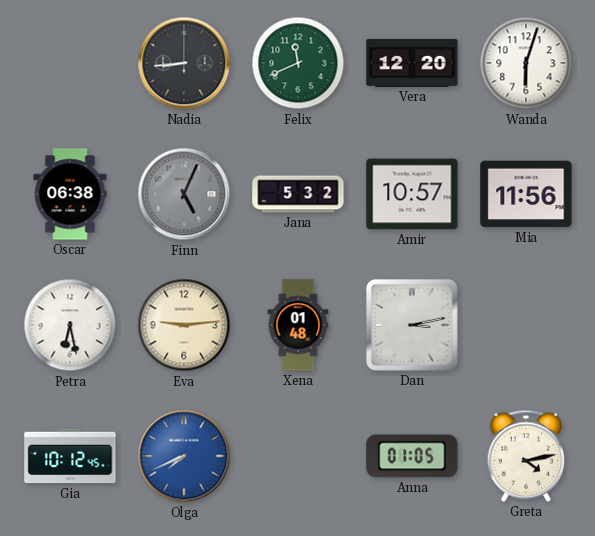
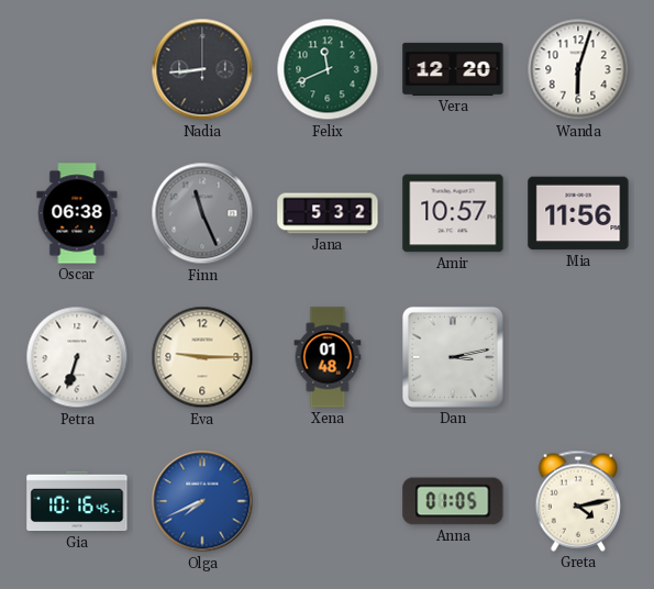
Finn: 5:04 -> 11:26 (202, 213)
Petra: 6:28 -> 6:33 (77, 357)
Eva: 9:14 -> 9:15 (202, 357)
Gia: 10:12 -> 10:16 (77, 501)
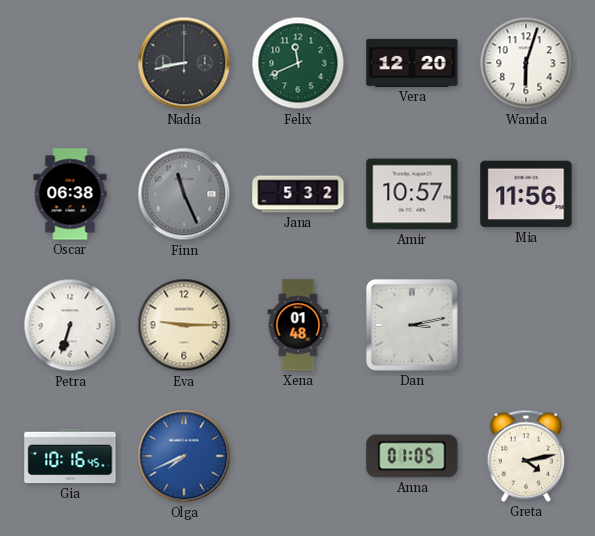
Nadia: 8:44 -> 8:43 (184, 63)
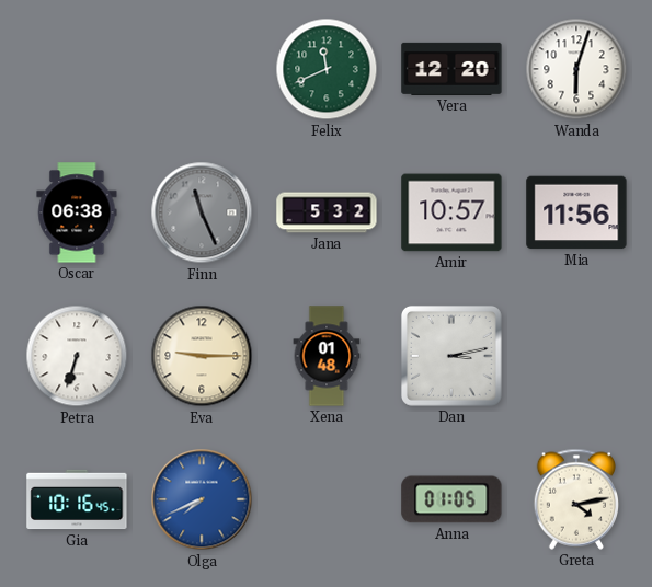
Nadia: 8:43 -> none (184, 63)
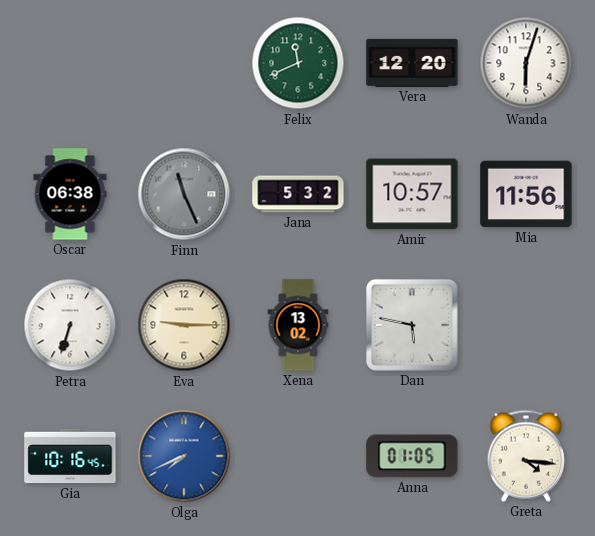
Xena: 01:48 -> 13:02 (298, 325)
Dan: 3:13 -> 5:47 (412, 325)
Greta: 4:13 -> 4:16 (526, 456)
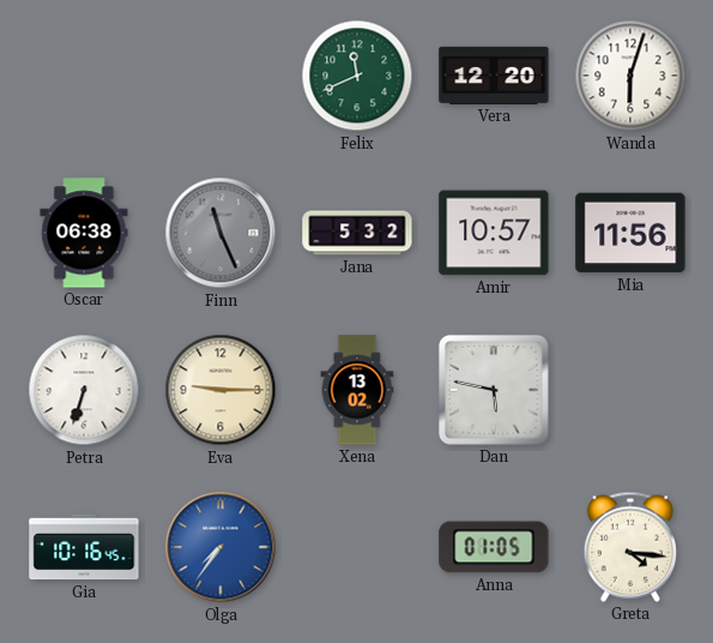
Olga: 7:41 -> 7:36 (220, 547)
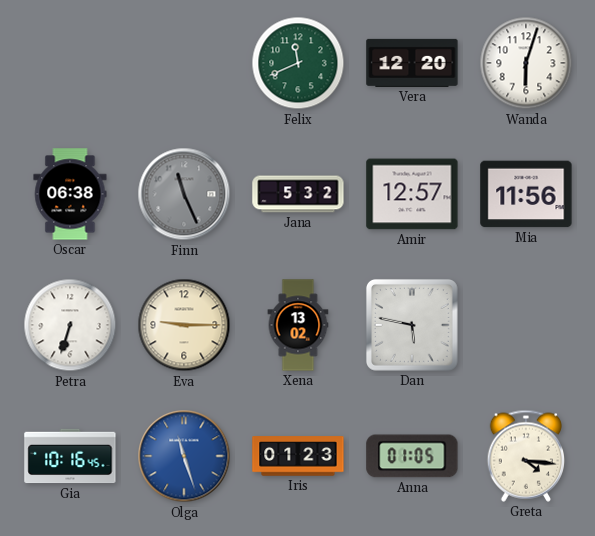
Amir: 10:57 -> 12:57 (412, 194)
Olga: 7:36 -> 11:27 (184, 456)
Iris: none -> 01:23 (298, 456)
